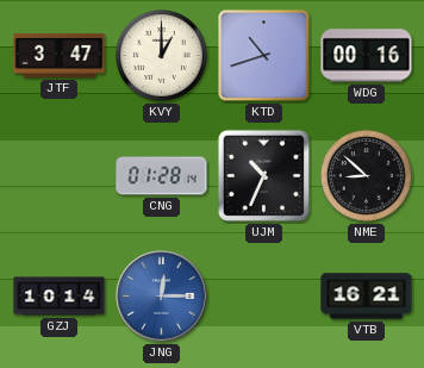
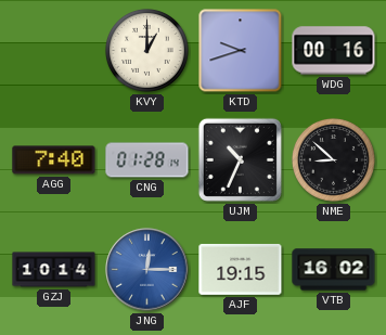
JTF: 3:47 -> none (60, 55)
KTD: 10:42 -> 9:42 (241, 51)
AGG: none -> 7:40 (54, 160)
AJF: none -> 19:15 (241, 269)
VTB: 16:21 -> 16:02 (334, 270)
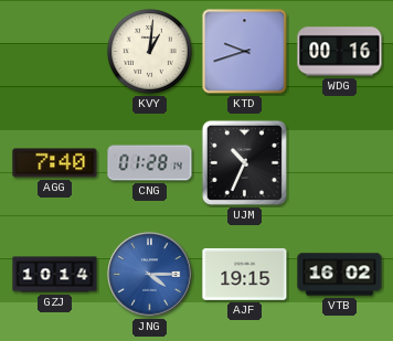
KVY: 1:00 -> 1:01 (149, 51)
NME: 8:52 -> none (333, 159)
JNG: 12:15 -> 4:15 (150, 275)
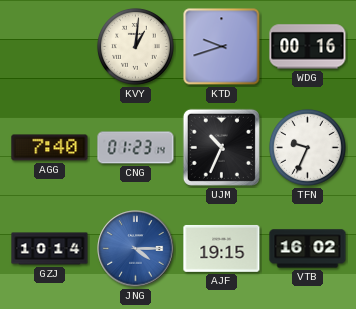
CNG: 01:28 -> 01:23 (136, 148)
TFN: none -> 9:34 (307, 147)
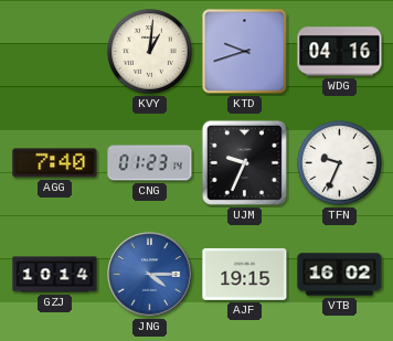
WDG: 00:16 -> 04:16 (340, 52)
UJM: 10:34 -> 9:34 (244, 162)
